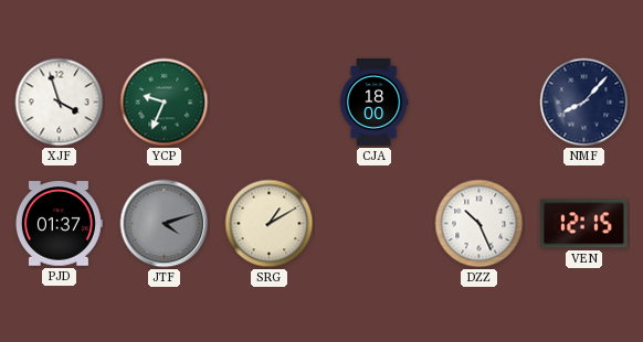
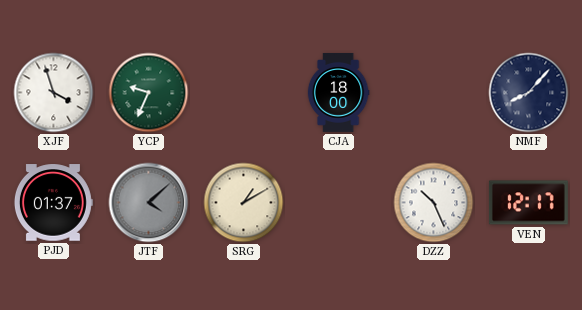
JTF: 4:12 -> 4:08 (149, 203)
VEN: 12:15 -> 12:17 (528, 203)
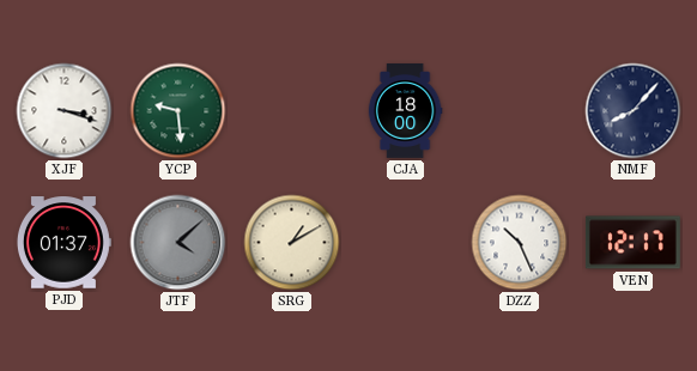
XJF: 3:57 -> 3:18 (65, 111)
YCP: 9:34 -> 9:29 (178, 111)
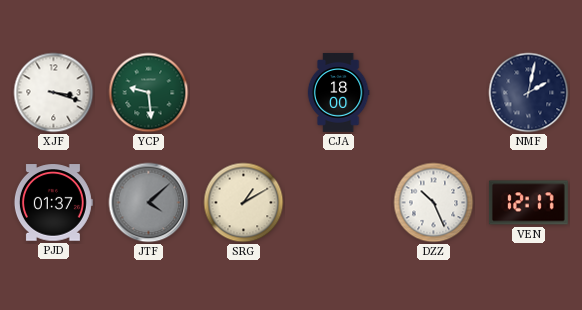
NMF: 8:07 -> 2:02 (529, 93)
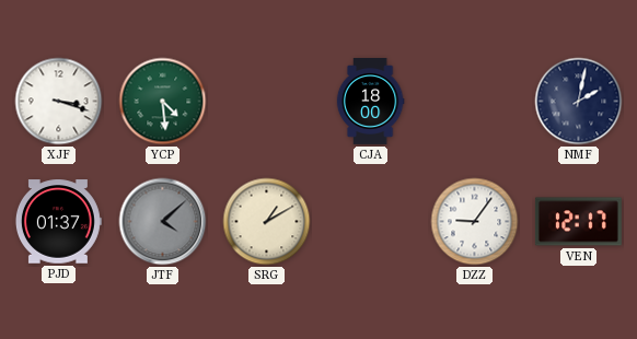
YCP: 9:29 -> 4:29 (163, 102)
DZZ: 10:26 -> 9:06 (475, 222)
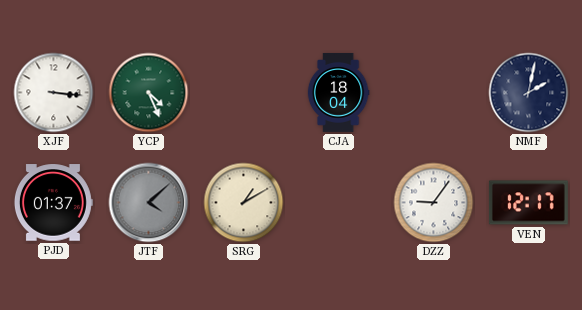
XJF: 3:18 -> 3:16 (54, 93)
YCP: 4:29 -> 4:26 (149, 93)
CJA: 18:00 -> 18:04 (338, 92)
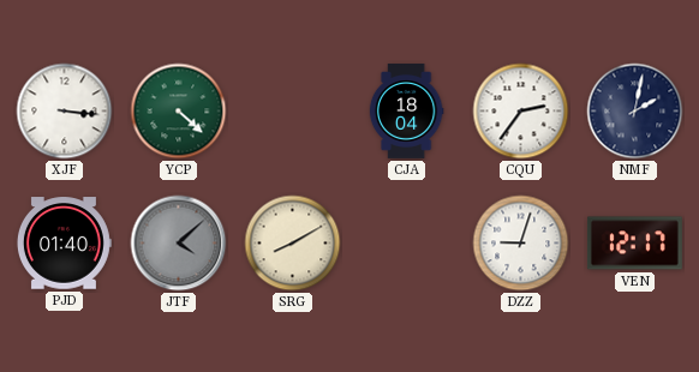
YCP: 4:26 -> 4:22 (179, 112)
CQU: none -> 2:36 (521, 112)
PJD: 01:37 -> 01:40 (64, 244)
SRG: 1:10 -> 8:10 (293, 244)
DZZ: 9:06 -> 9:03 (521, 244)
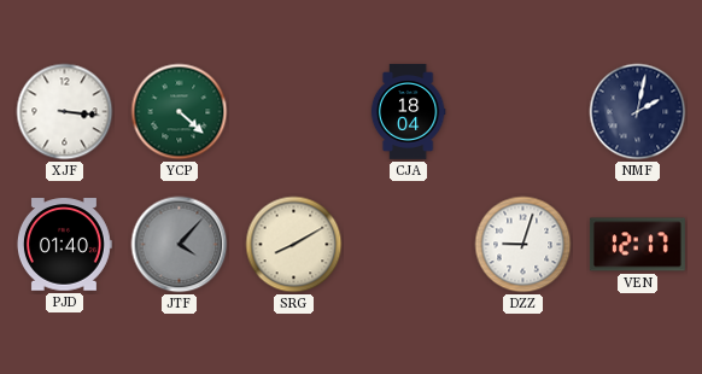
CQU: 2:36 -> none (521, 112)
JTF: 4:08 -> 4:07 (180, 245)
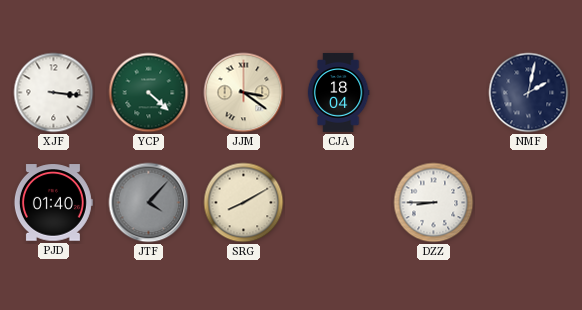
JJM: none -> 3:21 (244, 93)
DZZ: 9:03 -> 8:45 (434, 203)
VEN: 12:17 -> none (637, 245)
